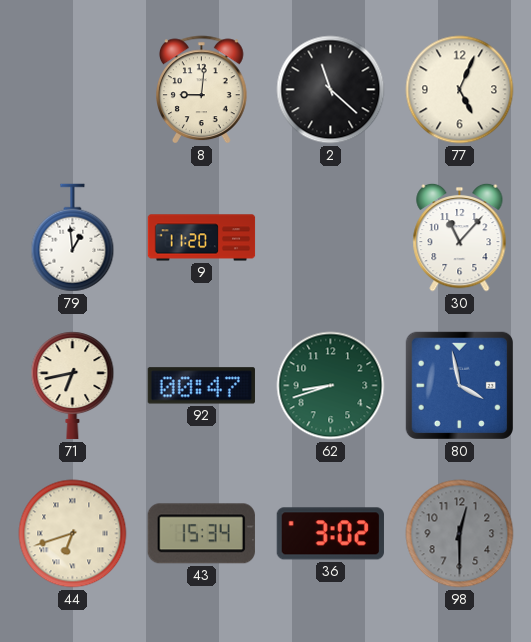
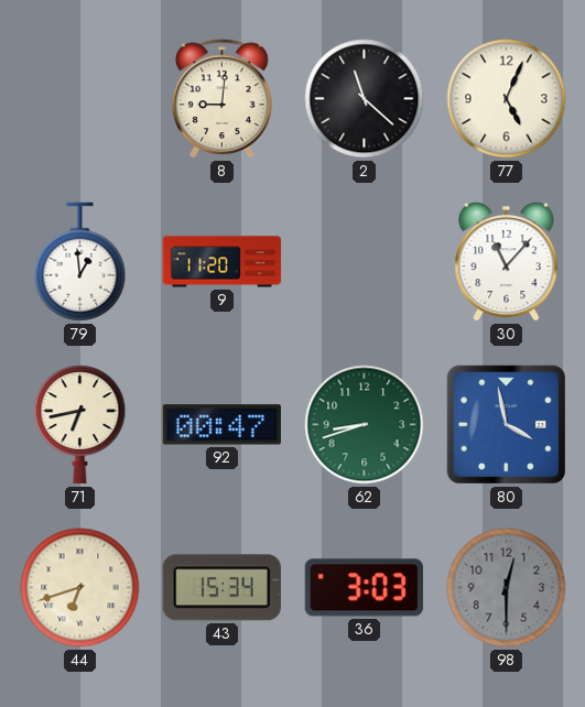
36: 3:02 -> 3:03 (364, 588)
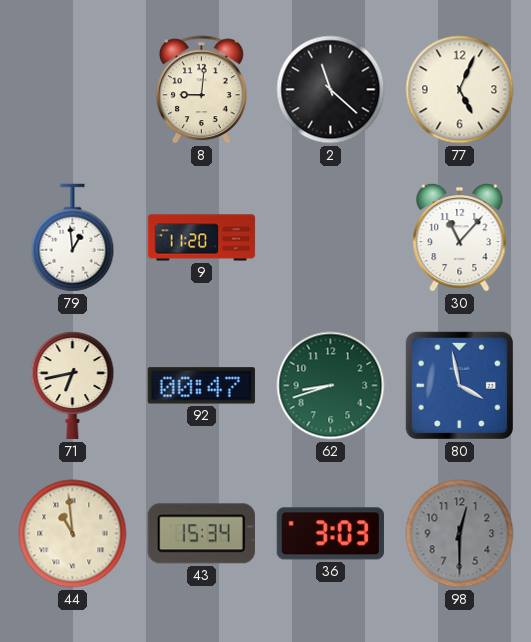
44: 6:42 -> 10:59 (73, 534)
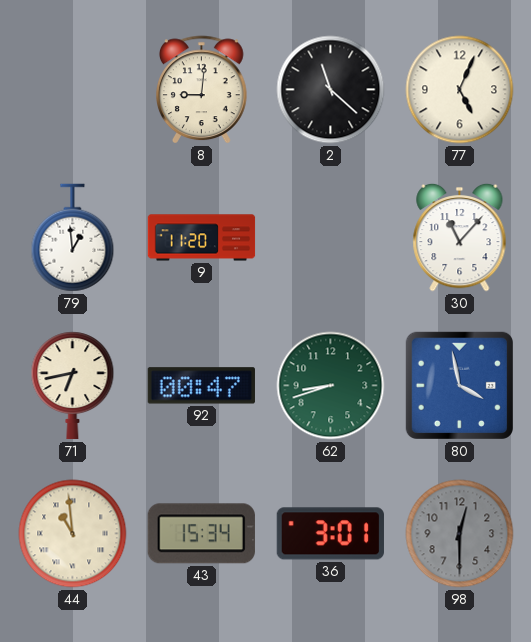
36: 3:03 -> 3:01 (330, 534)
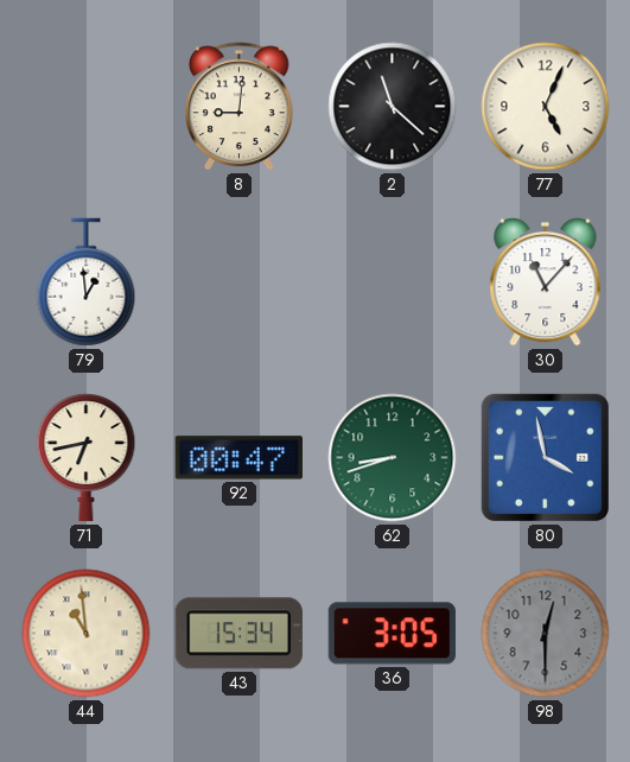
9: 11:20 -> none (202, 238)
36: 3:01 -> 3:05 (392, 634)
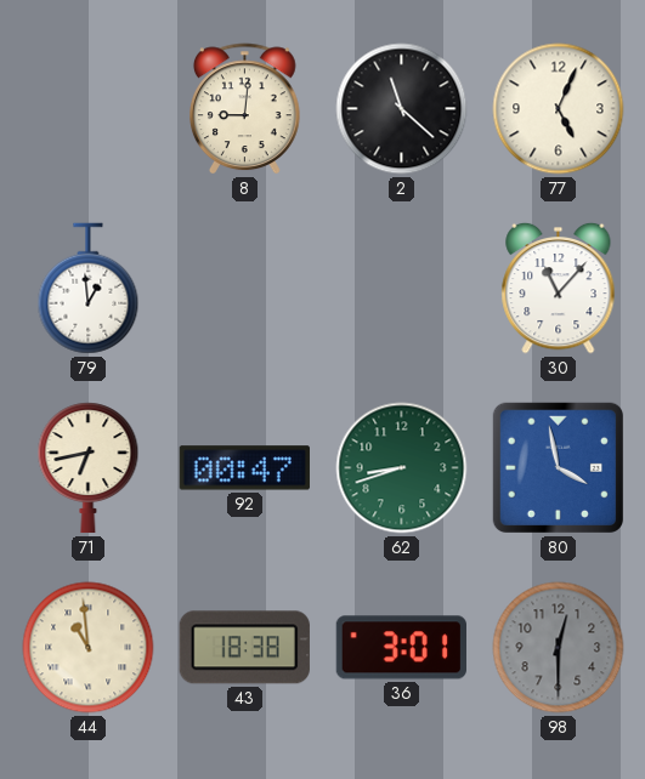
43: 15:34 -> 18:38 (244, 648)
36: 3:05 -> 3:01 (401, 648)
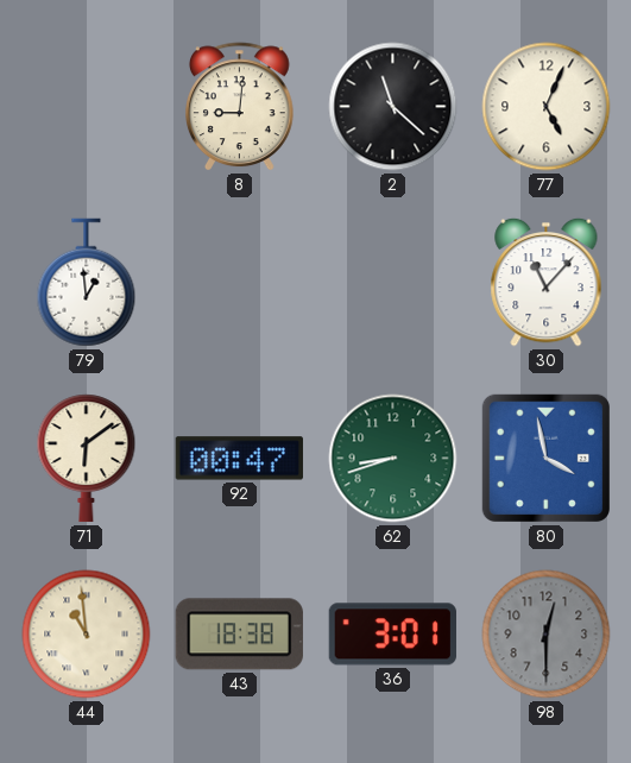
71: 6:43 -> 6:09 (87, 459)
